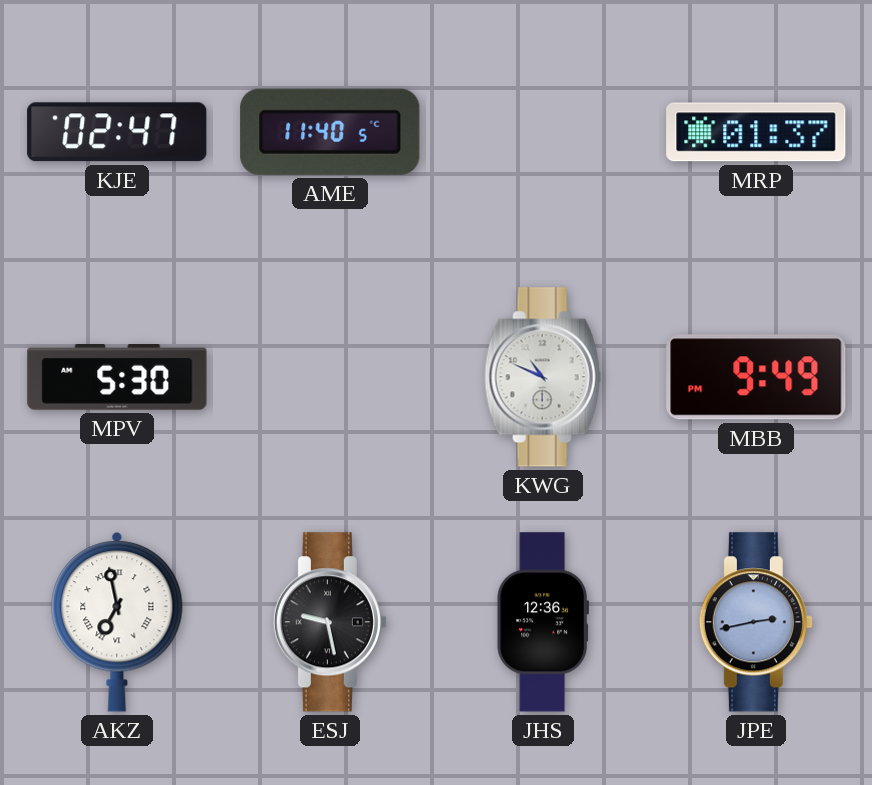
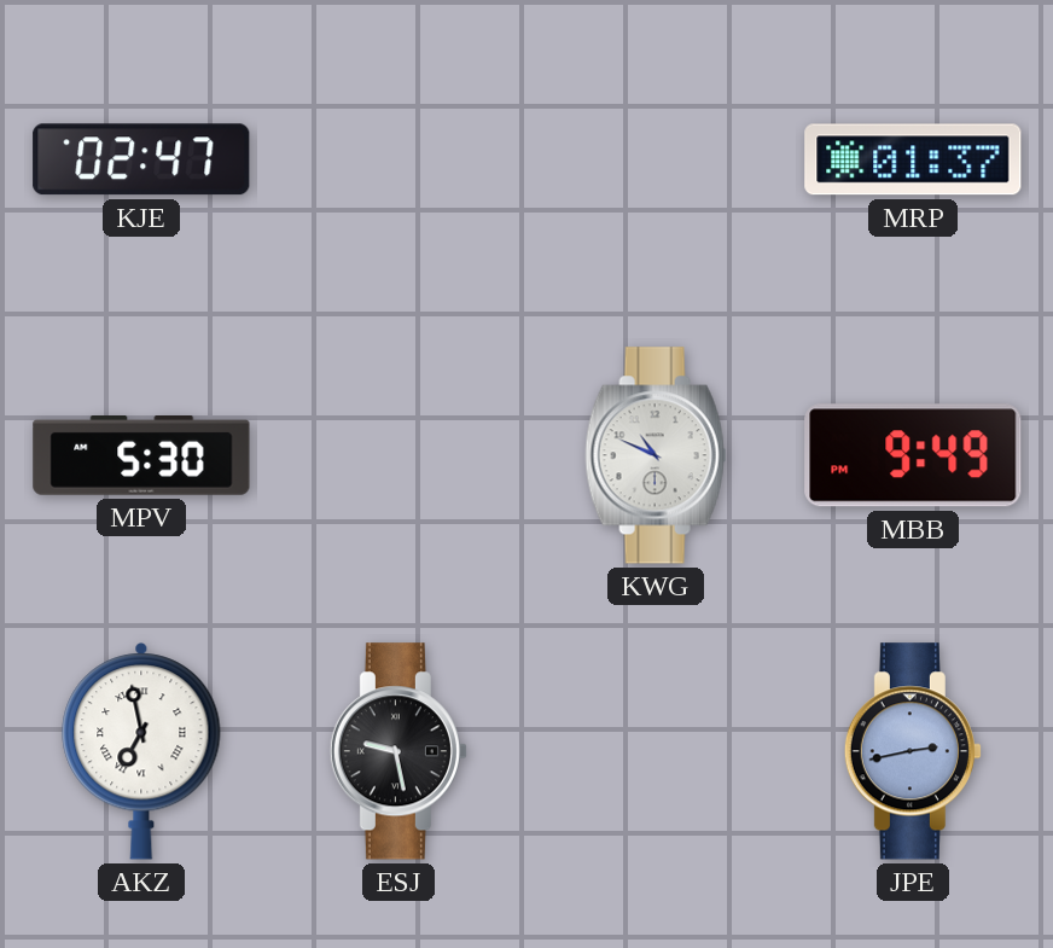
AME: 11:40 -> none (330, 132)
JHS: 12:36 -> none (542, 622)
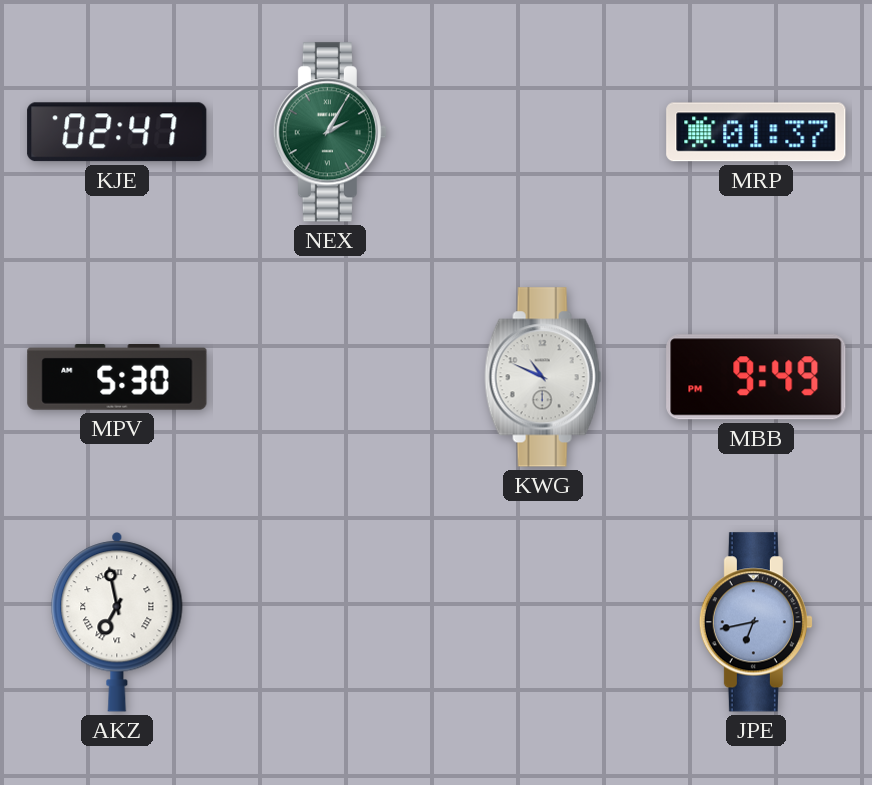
NEX: none -> 2:05 (330, 132)
ESJ: 9:28 -> none (398, 751)
JPE: 2:43 -> 6:43 (756, 622)
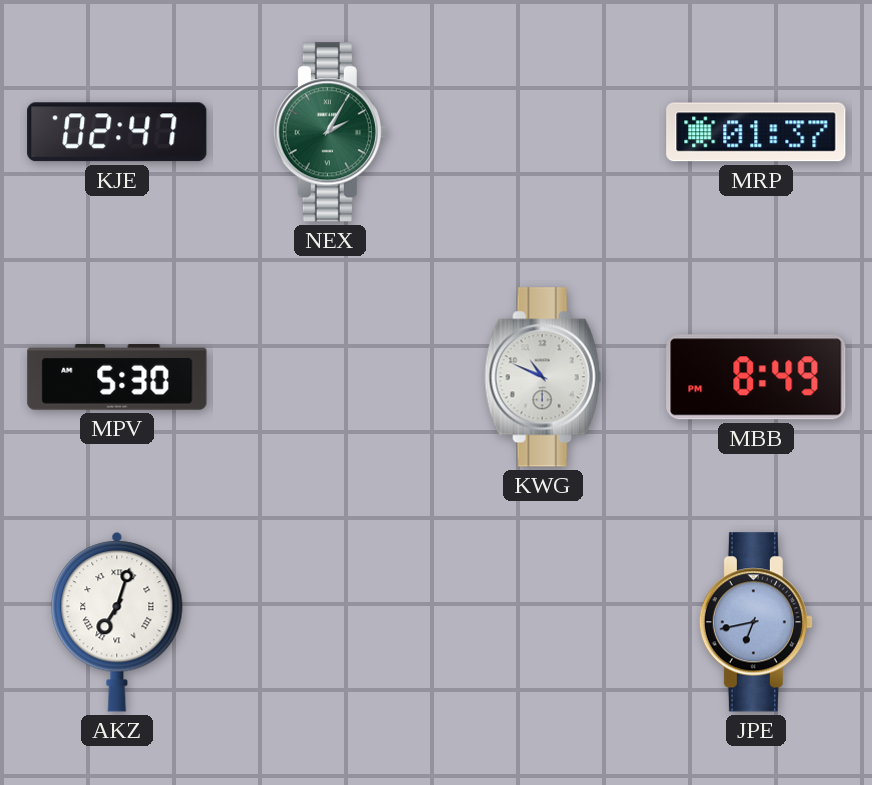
MBB: 9:49 -> 8:49 (756, 377)
AKZ: 6:58 -> 7:03 (117, 622)
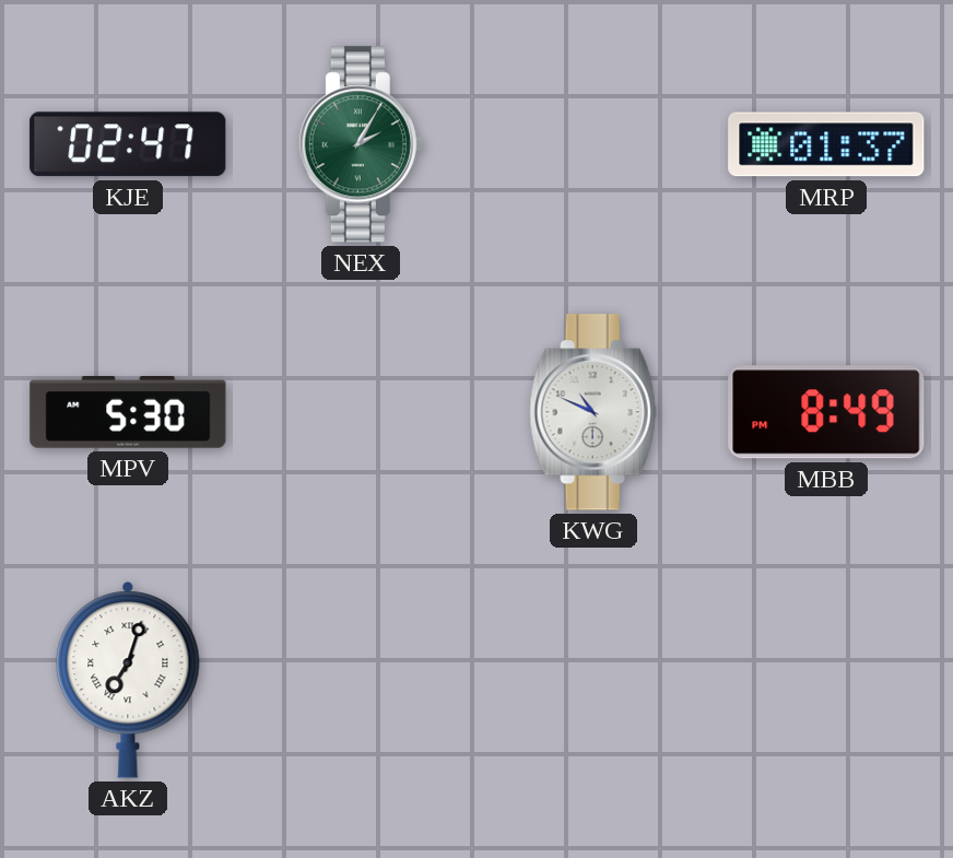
JPE: 6:43 -> none (756, 622)
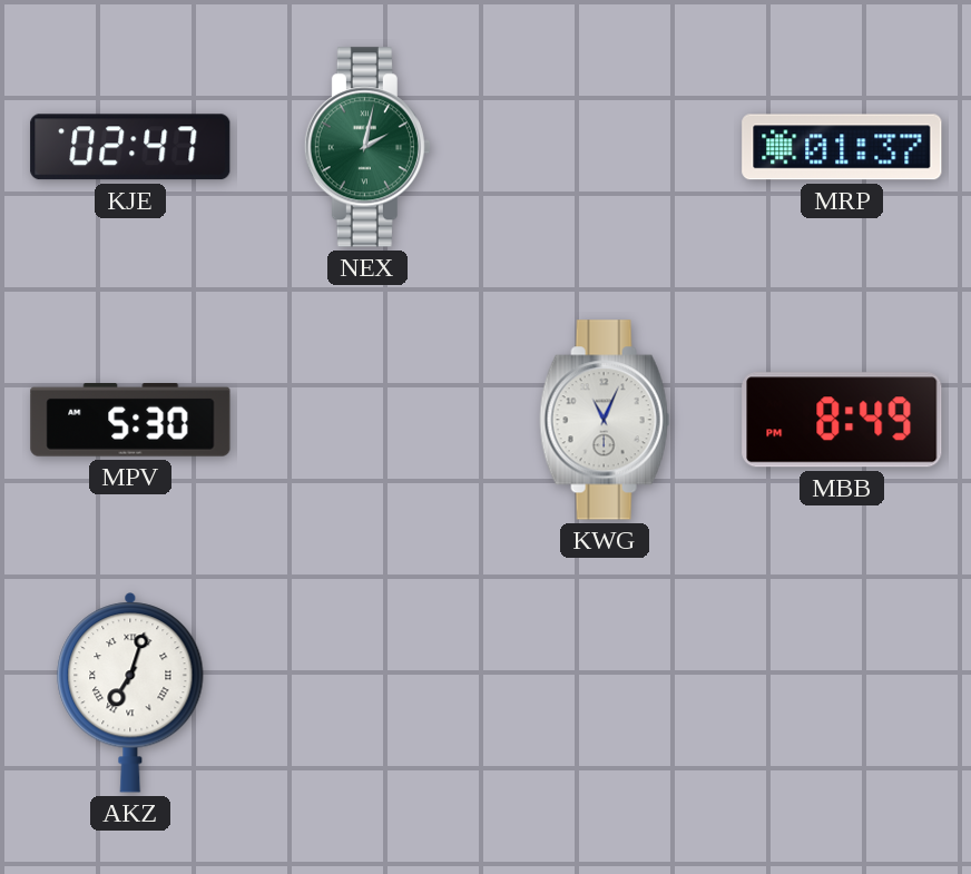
NEX: 2:05 -> 2:02 (367, 147)
KWG: 10:49 -> 11:04 (605, 420)
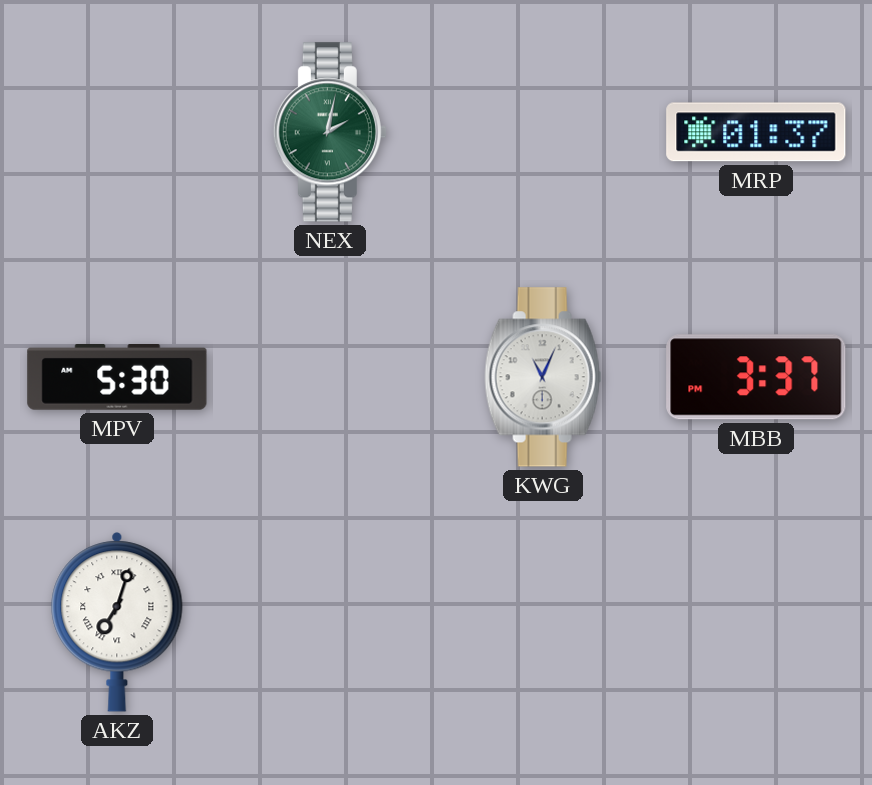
KJE: 02:47 -> none (130, 147)
MBB: 8:49 -> 3:37 (756, 377)
